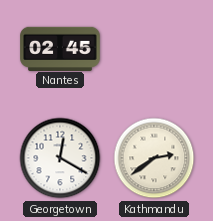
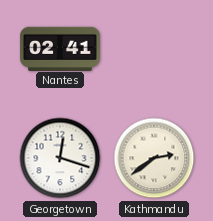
Nantes: 02:45 -> 02:41 (60, 48)
Georgetown: 12:20 -> 12:18 (60, 158)
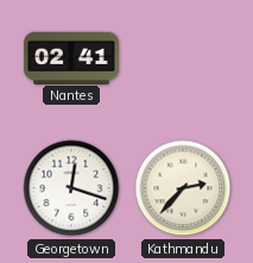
Kathmandu: 2:39 -> 2:37 (183, 188)
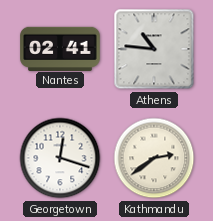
Athens: none -> 10:46 (154, 49)
Kathmandu: 2:37 -> 2:39 (154, 158)
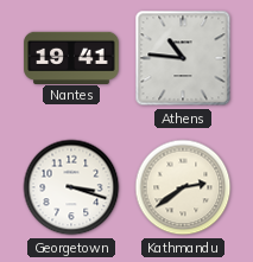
Nantes: 02:41 -> 19:41 (71, 57)
Georgetown: 12:18 -> 3:18 (71, 187)
